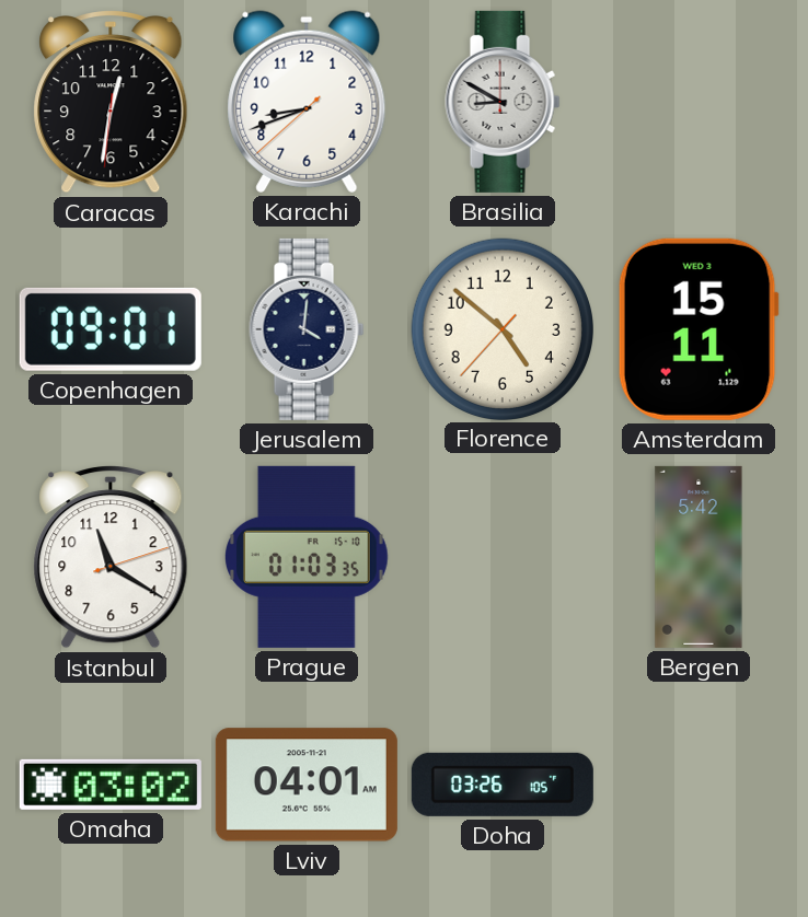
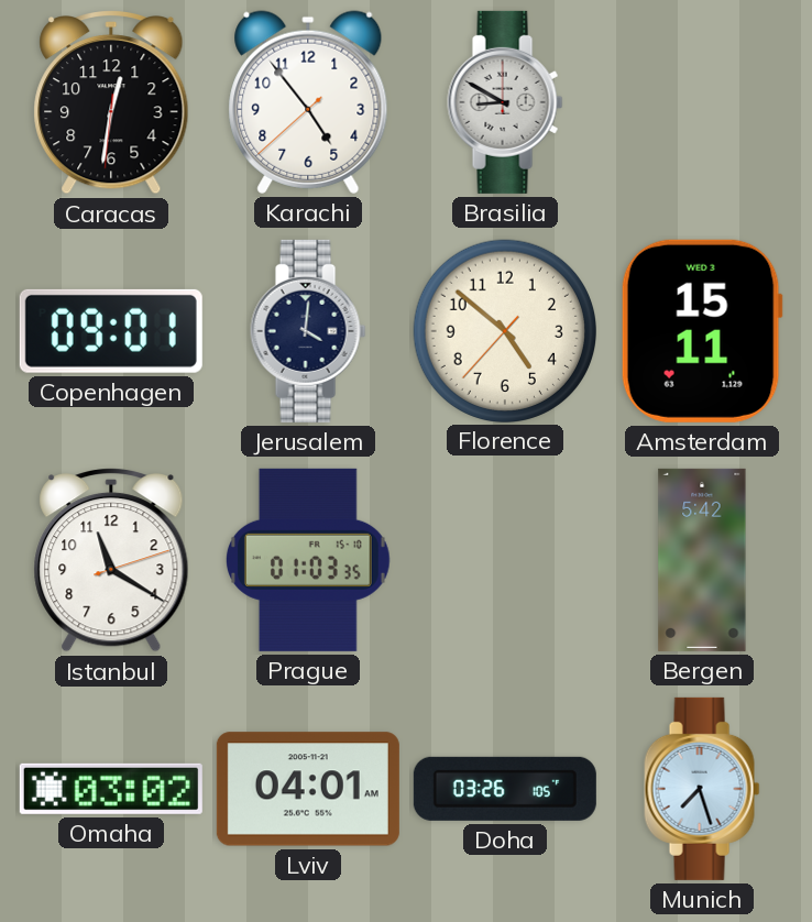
Karachi: 8:41 -> 4:53 (308, 102)
Munich: none -> 7:27 (702, 789)
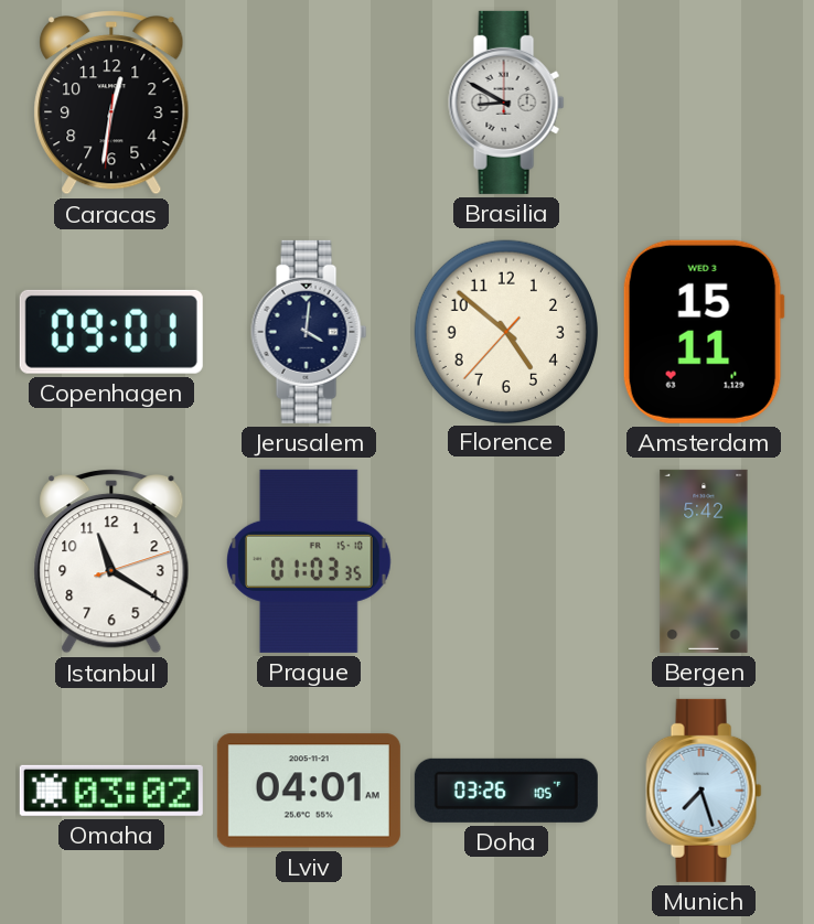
Karachi: 4:53 -> none (308, 102)
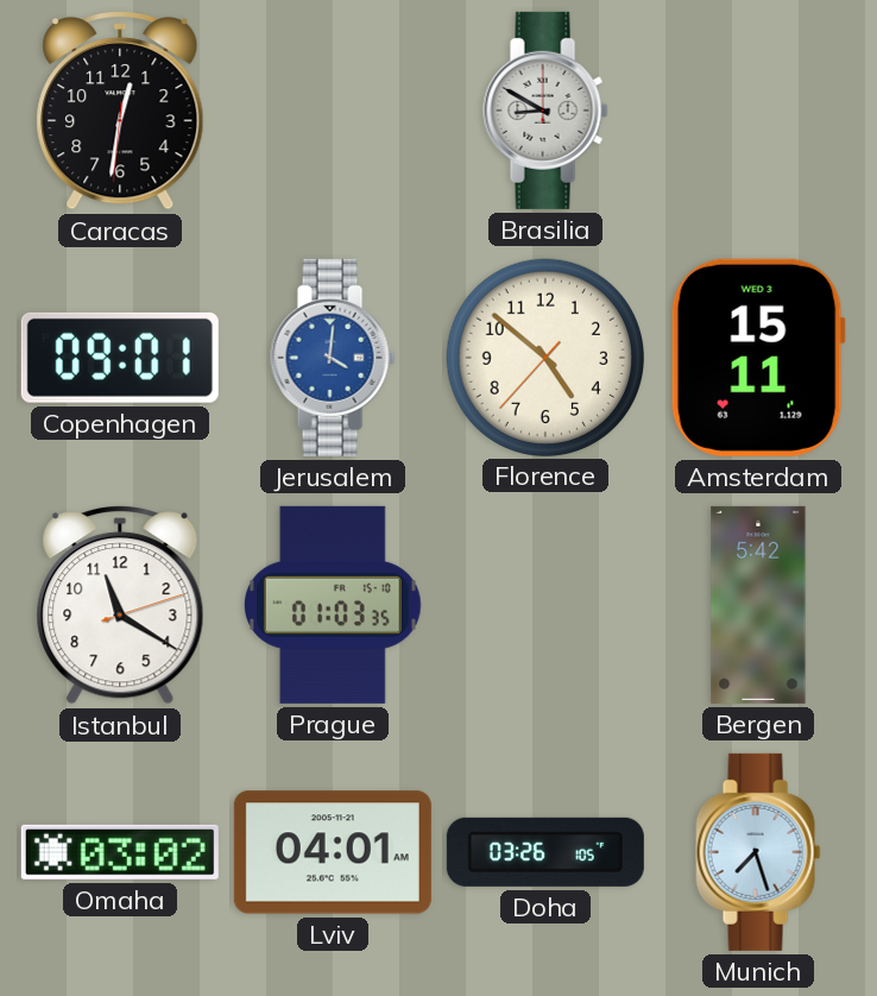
Jerusalem dial: navy -> blue (333, 358)
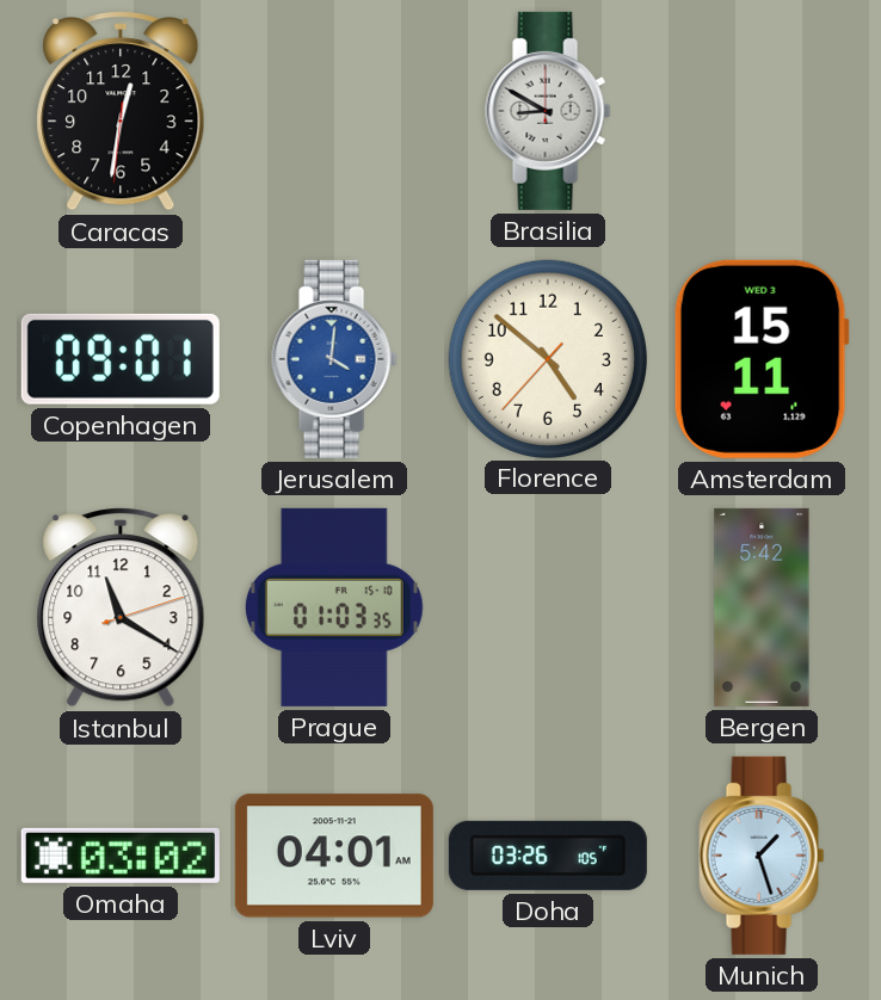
Munich: 7:27 -> 1:27 (762, 856)
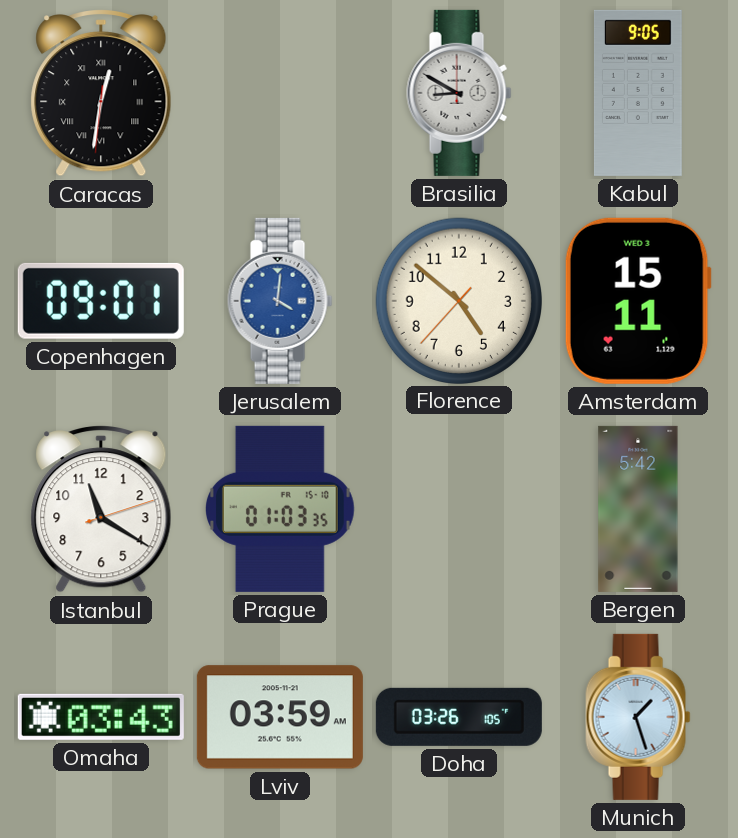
Caracas numerals: Arabic -> Roman (101, 94)
Kabul: none -> 9:05 (638, 93)
Omaha: 03:02 -> 03:43 (101, 717)
Lviv: 04:01 -> 03:59 (280, 717)
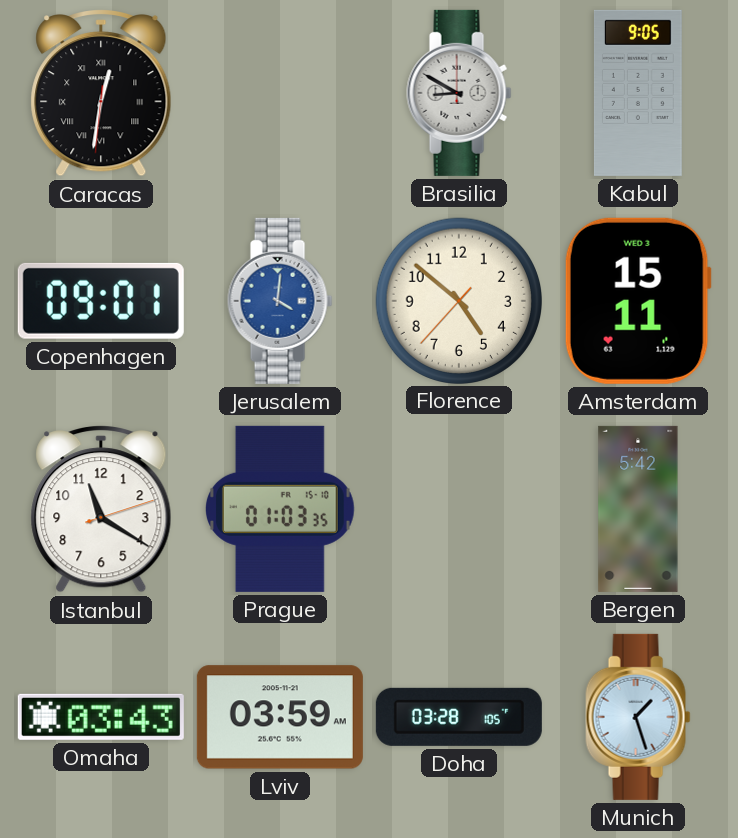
Doha: 03:26 -> 03:28 (459, 717)
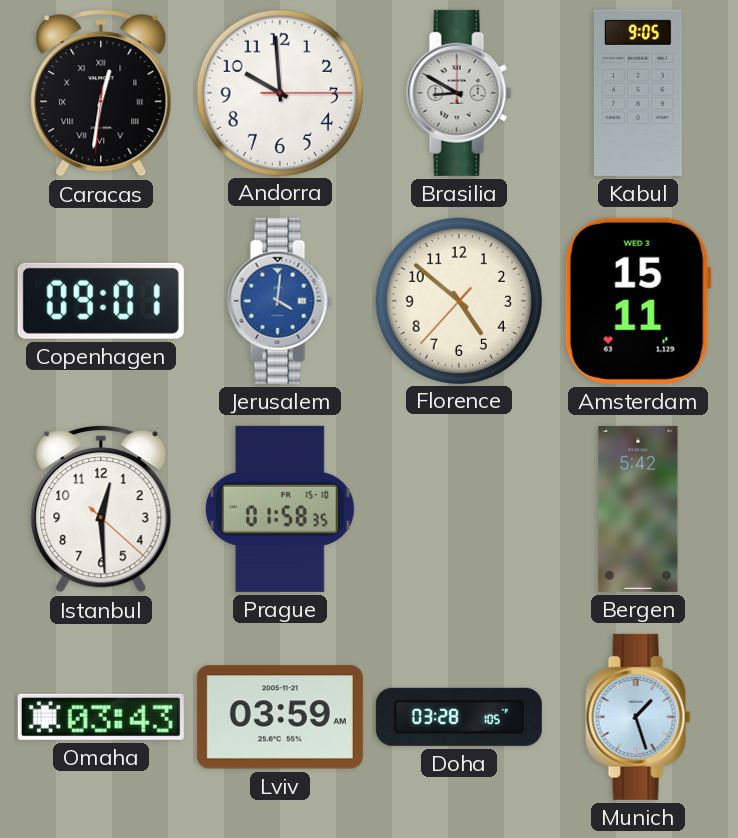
Andorra: none -> 9:59 (279, 92)
Istanbul: 11:20 -> 12:29 (101, 510)
Prague: 01:03 -> 01:58 (280, 509)
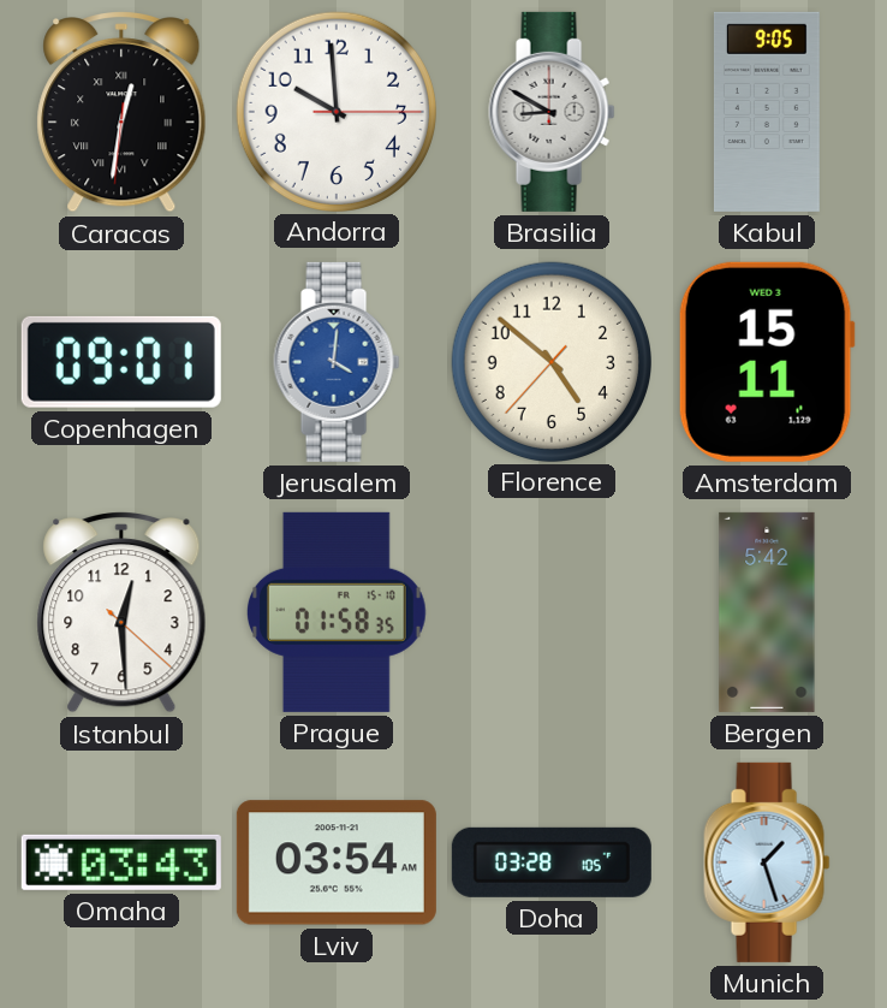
Lviv: 03:59 -> 03:54 (337, 862)
